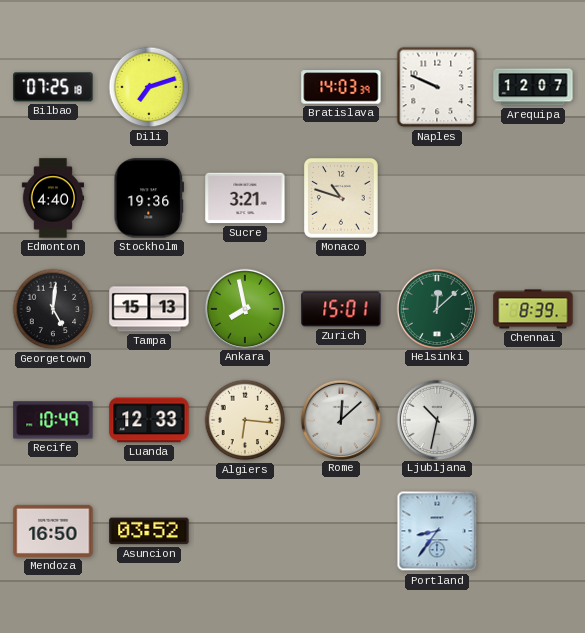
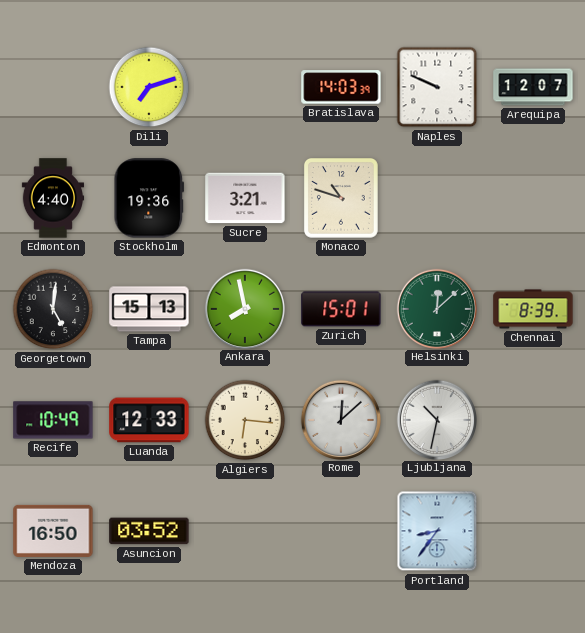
Bilbao: 07:25 -> none (53, 87)
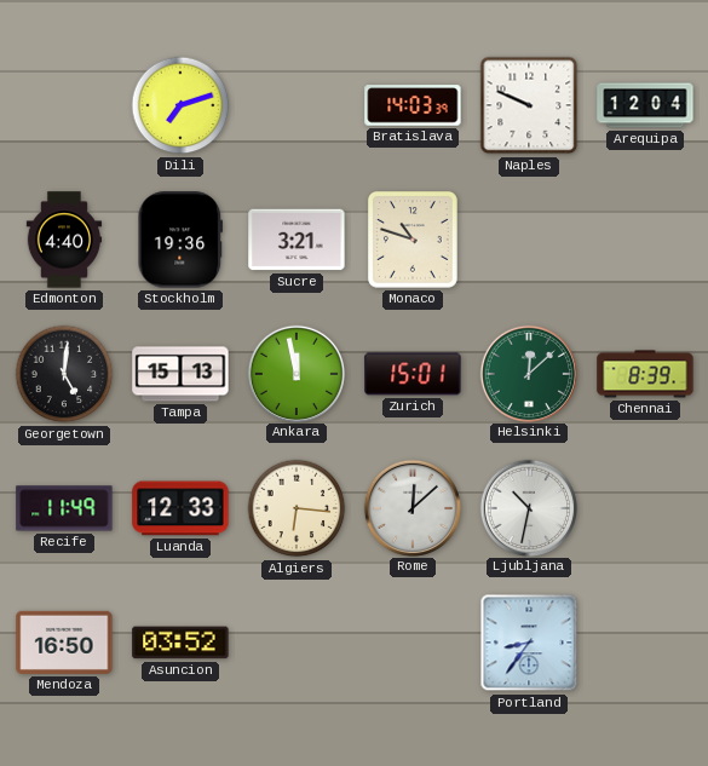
Arequipa: 12:07 -> 12:04 (645, 105)
Ankara: 7:58 -> 11:58 (295, 373)
Recife: 10:49 -> 11:49 (64, 508)
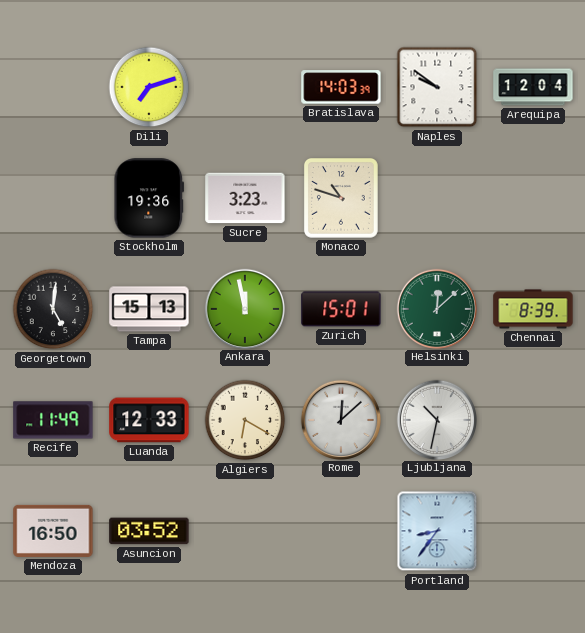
Naples: 9:49 -> 9:51 (437, 87)
Edmonton: 4:40 -> none (64, 240)
Sucre: 3:21 -> 3:23 (245, 198)
Algiers: 6:16 -> 6:20 (245, 420)
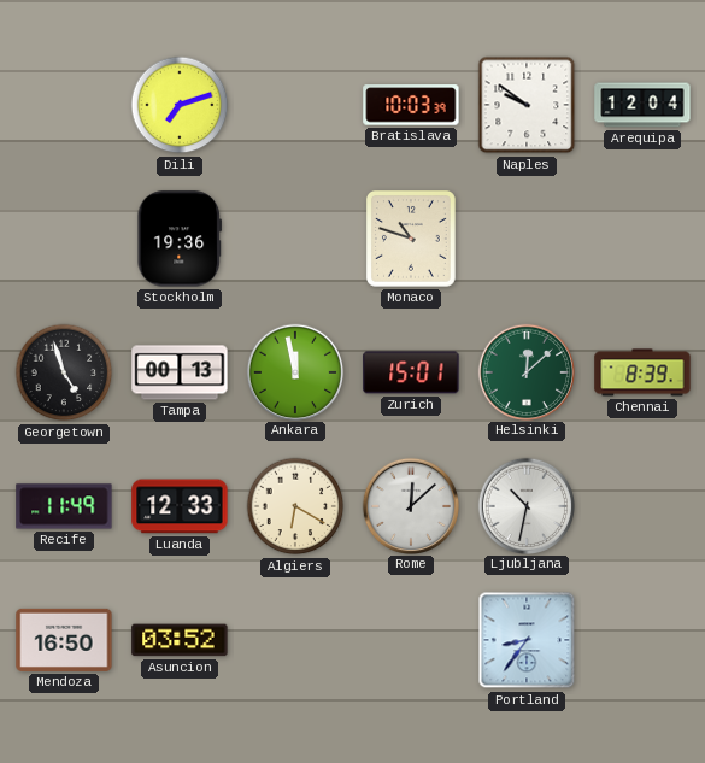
Bratislava: 14:03 -> 10:03 (411, 105)
Sucre: 3:23 -> none (245, 198)
Georgetown: 5:01 -> 4:57 (64, 372)
Tampa: 15:13 -> 00:13 (180, 372)
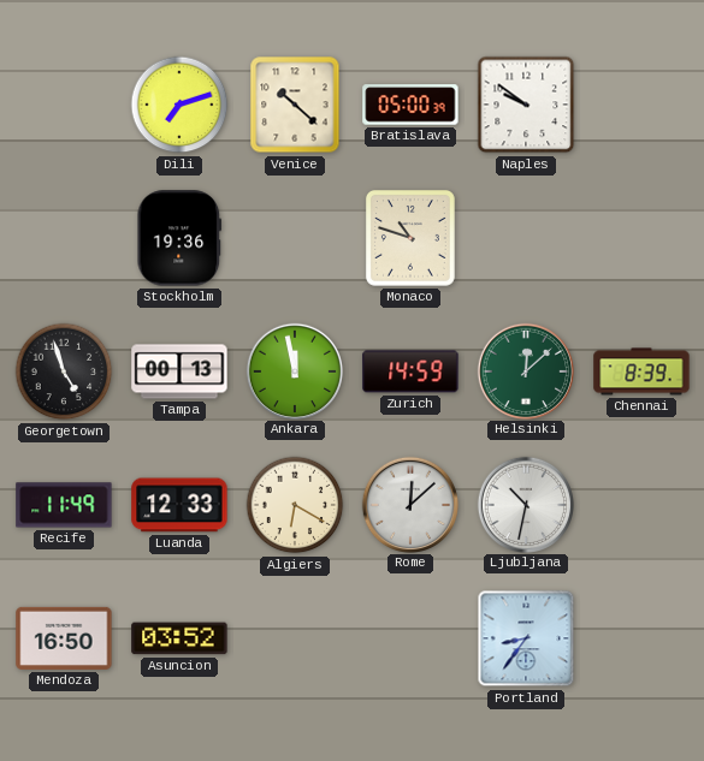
Venice: none -> 10:22 (295, 105)
Bratislava: 10:03 -> 05:00 (410, 105)
Arequipa: 12:04 -> none (642, 105)
Zurich: 15:01 -> 14:59 (410, 371)
